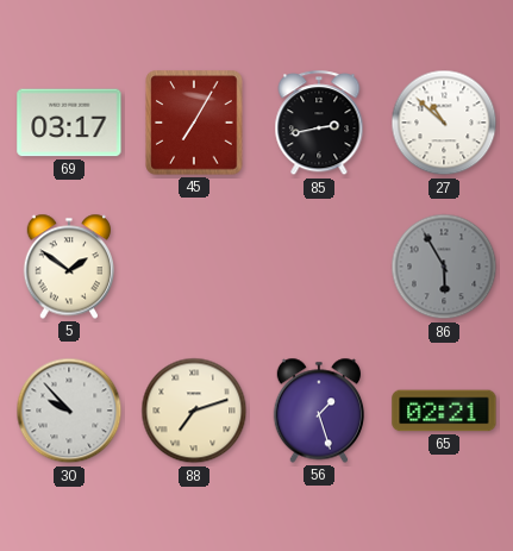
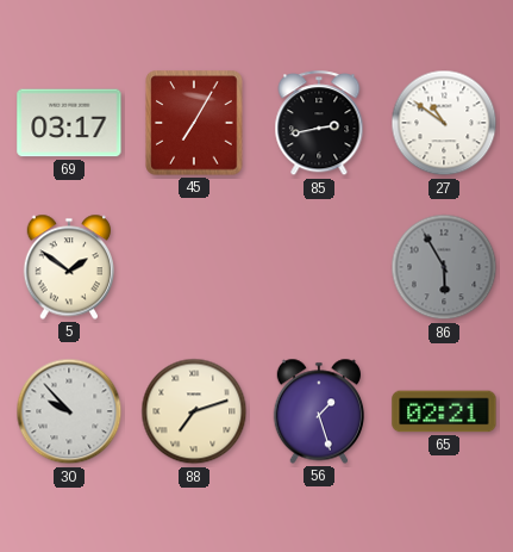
27: 10:52 -> 10:51 (444, 123)
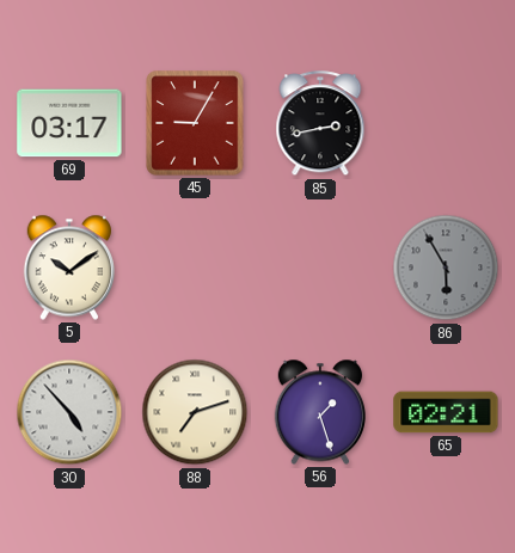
45: 7:05 -> 9:05 (195, 123)
27: 10:51 -> none (444, 123)
5: 1:51 -> 10:09 (69, 268)
30: 9:53 -> 4:53 (69, 412)
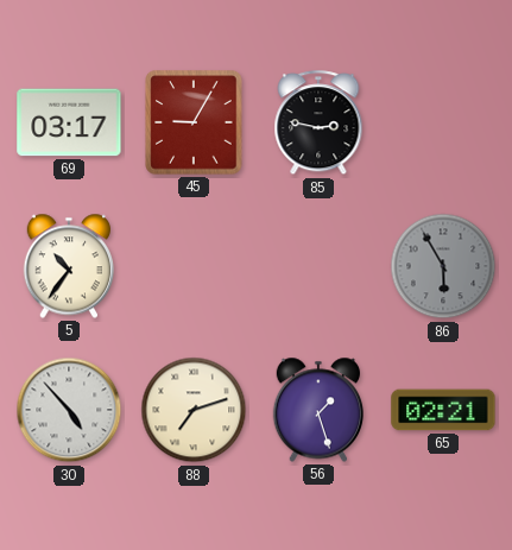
85: 2:43 -> 2:47 (318, 124)
5: 10:09 -> 10:36 (69, 266)
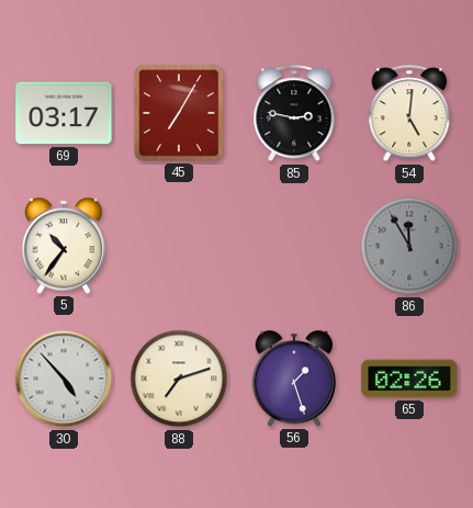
45: 9:05 -> 7:05 (179, 113)
54: none -> 5:01 (409, 114)
86: 5:55 -> 11:55 (409, 246)
65: 02:21 -> 02:26 (409, 379)
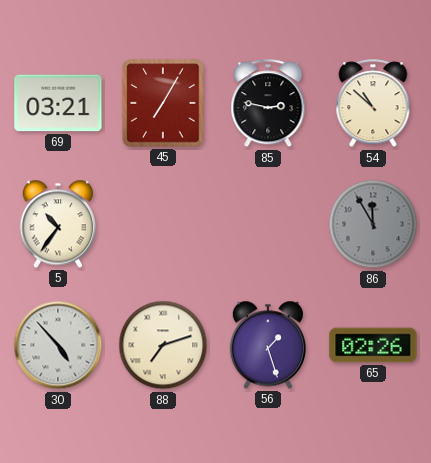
69: 03:17 -> 03:21 (58, 103)
54: 5:01 -> 10:52 (373, 104)
